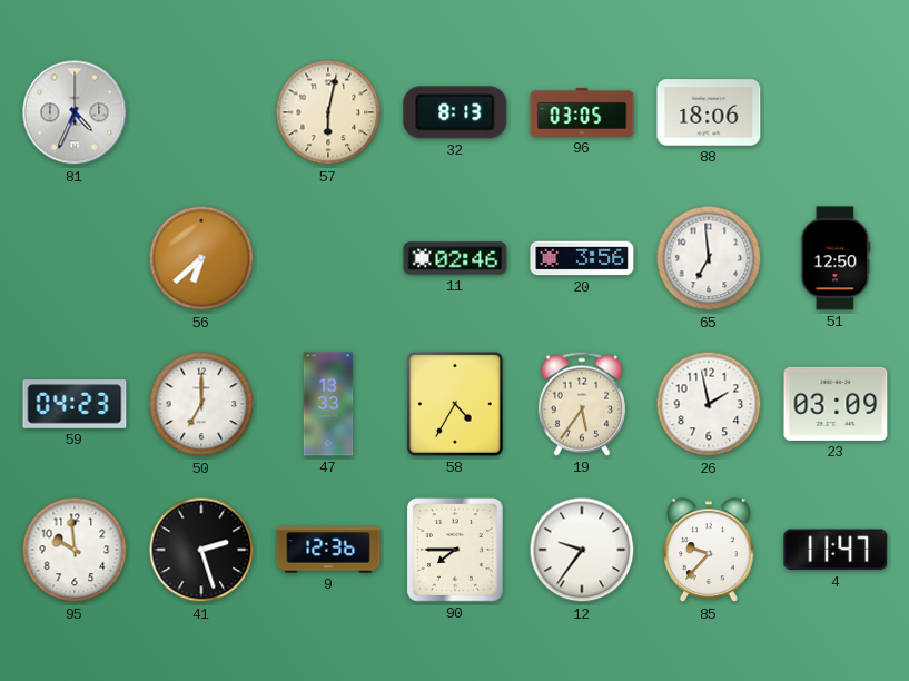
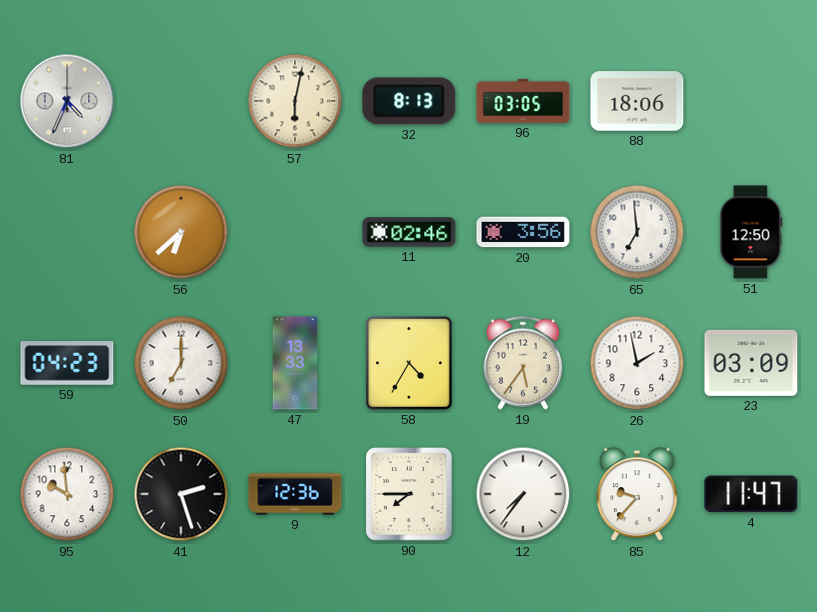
12: 9:36 -> 7:36 (523, 494)
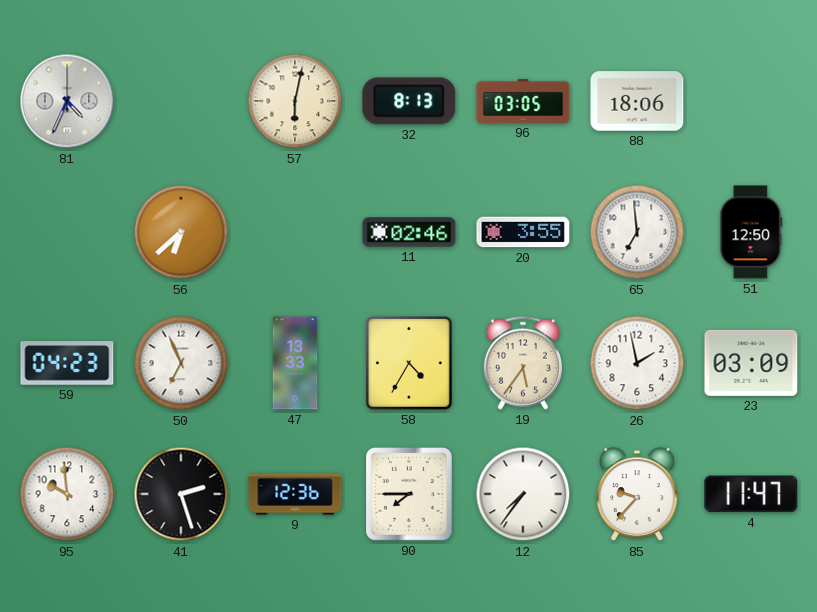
20: 3:56 -> 3:55 (523, 232)
50: 7:00 -> 6:56 (181, 363)
